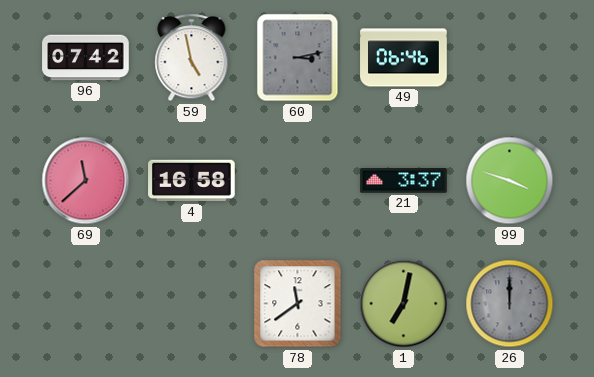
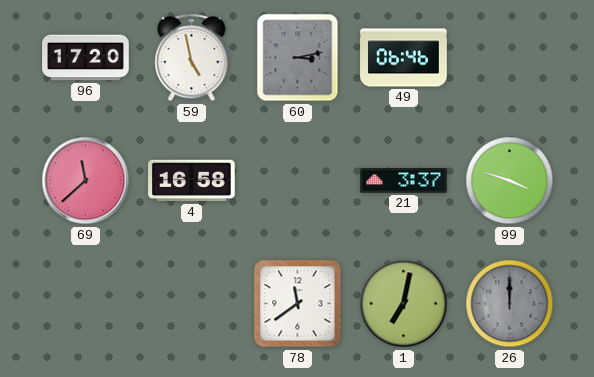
96: 07:42 -> 17:20 (86, 58)
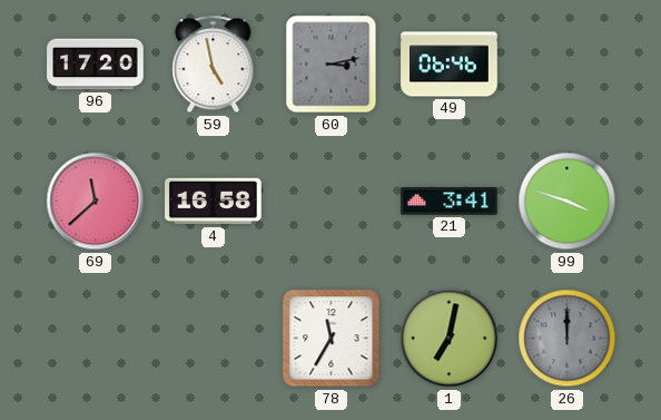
21: 3:37 -> 3:41 (450, 202)
78: 11:39 -> 11:35 (332, 339)
